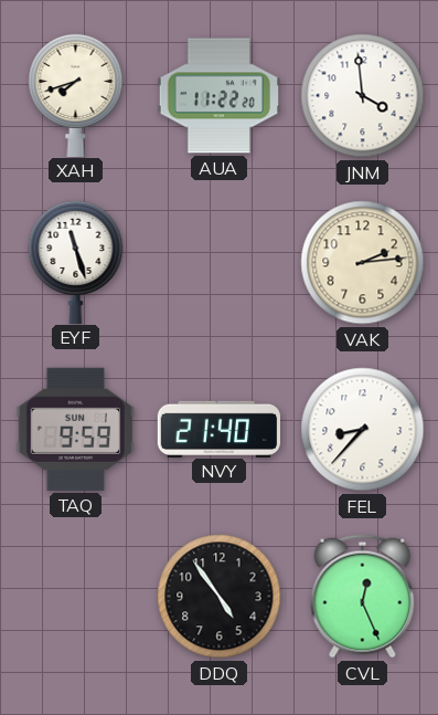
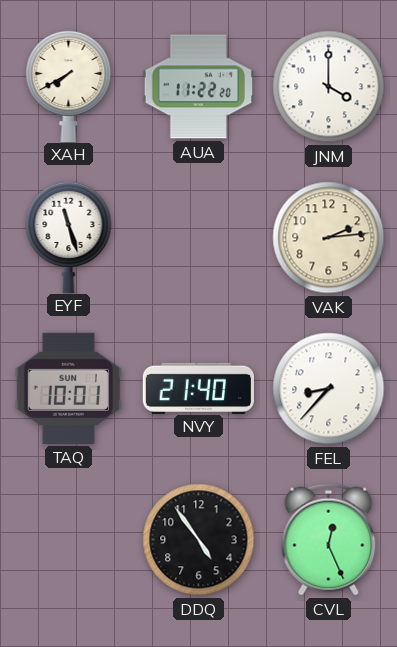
XAH: 7:42 -> 7:40 (69, 85)
JNM: 3:59 -> 4:00 (329, 87)
TAQ: 9:59 -> 10:01 (69, 388)
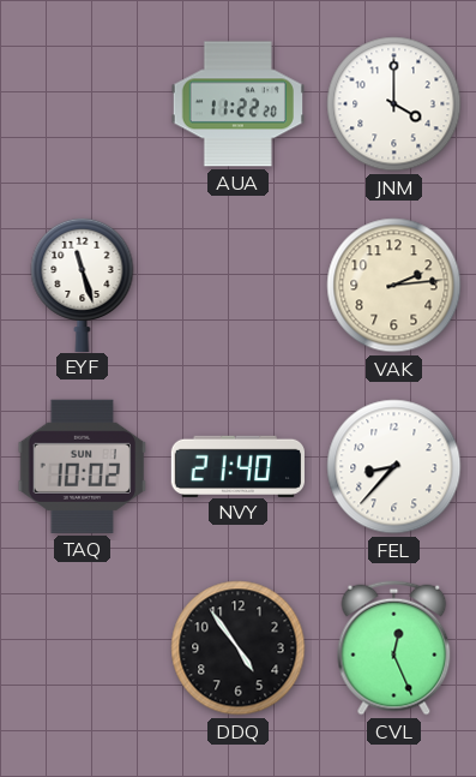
XAH: 7:40 -> none (69, 85)
TAQ: 10:01 -> 10:02 (83, 466)
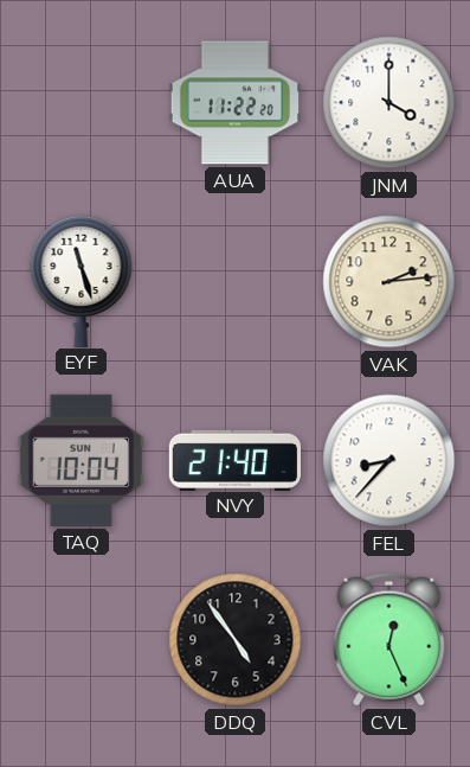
TAQ: 10:02 -> 10:04 (82, 460)
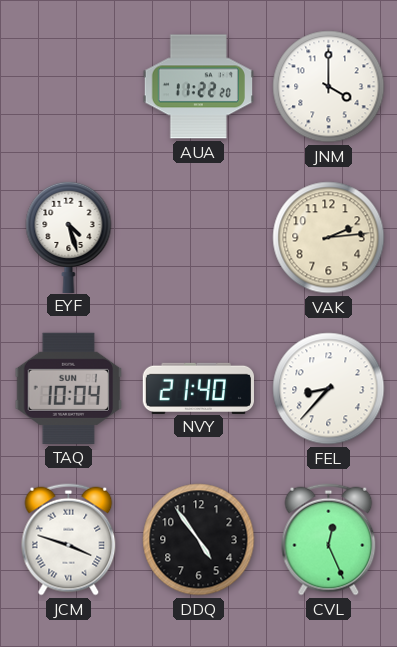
EYF: 11:27 -> 4:27 (69, 236)
JCM: none -> 3:48 (69, 540)
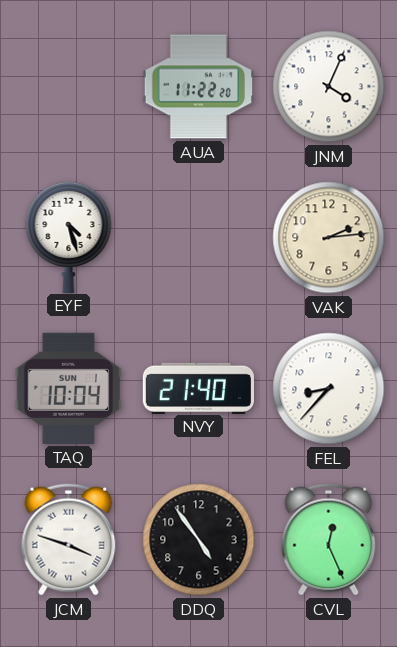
JNM: 4:00 -> 4:04 (329, 87)
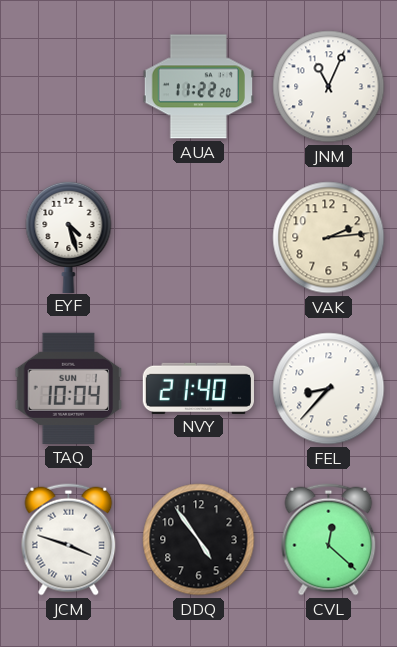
JNM: 4:04 -> 11:04 (329, 87)
CVL: 12:26 -> 12:22 (329, 540)
